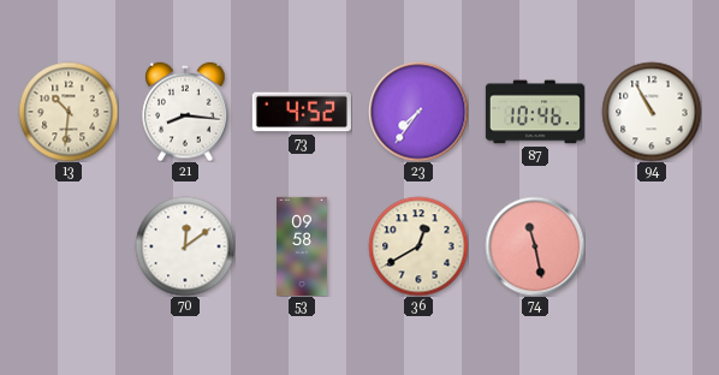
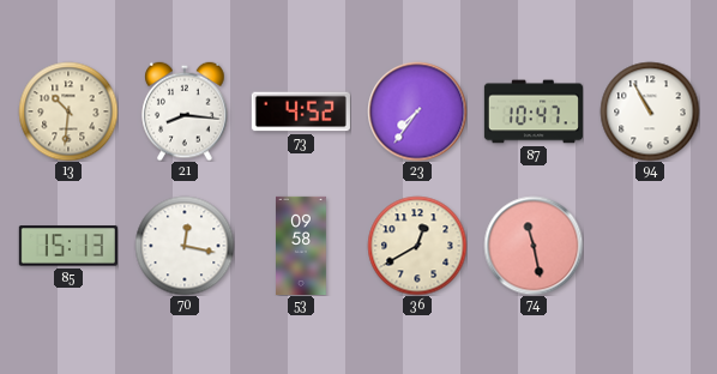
87: 10:46 -> 10:47 (534, 111)
85: none -> 15:13 (68, 246)
70: 12:09 -> 12:17 (185, 246)
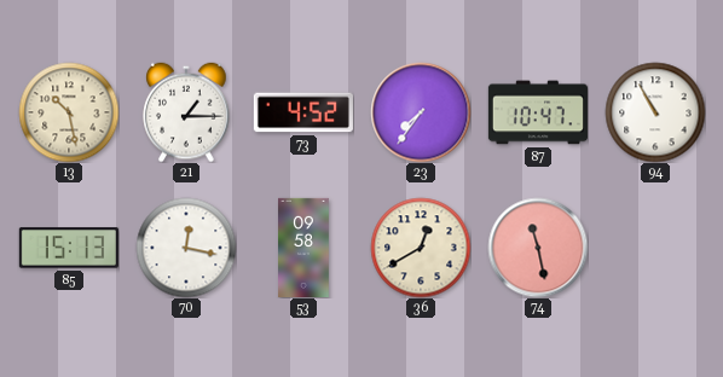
13: 10:31 -> 10:28 (69, 112)
21: 8:16 -> 1:15 (186, 112)
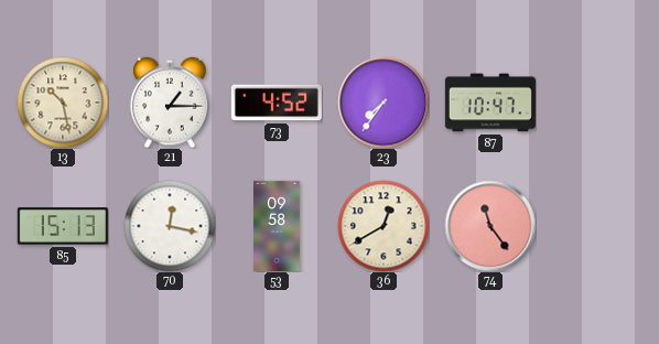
94: 10:55 -> none (655, 112)
74: 11:28 -> 11:24 (490, 226)
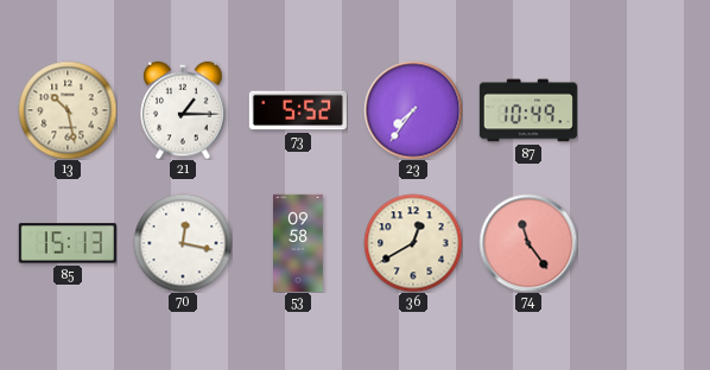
73: 4:52 -> 5:52 (298, 110)
87: 10:47 -> 10:49 (528, 110)
